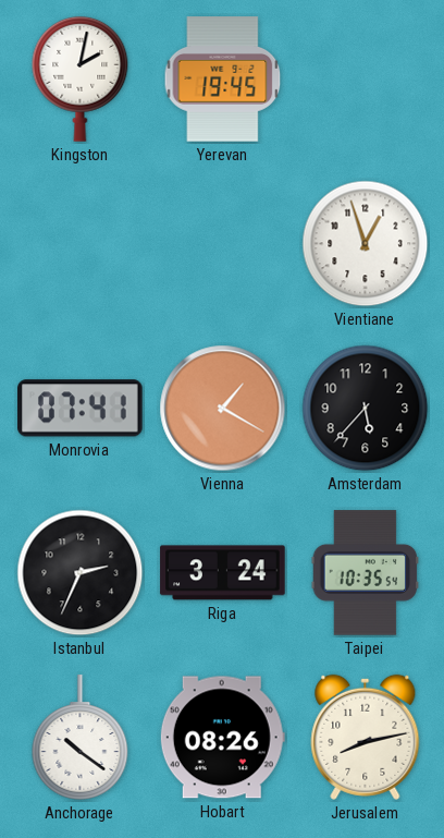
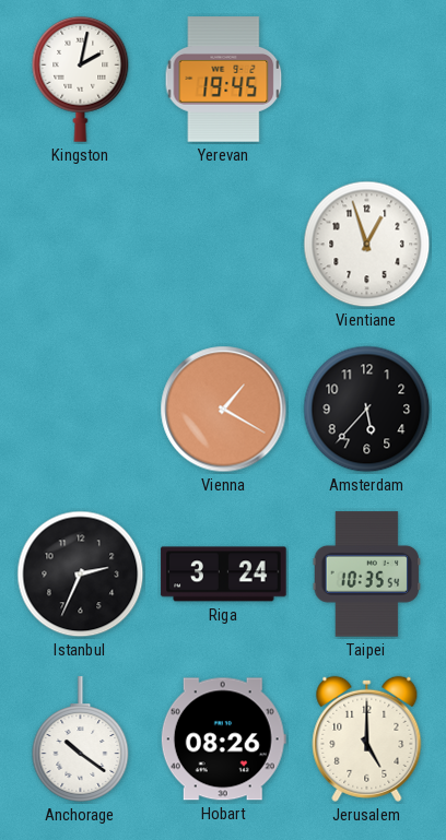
Monrovia: 07:41 -> none (81, 409)
Jerusalem: 8:13 -> 5:00 (367, 738)
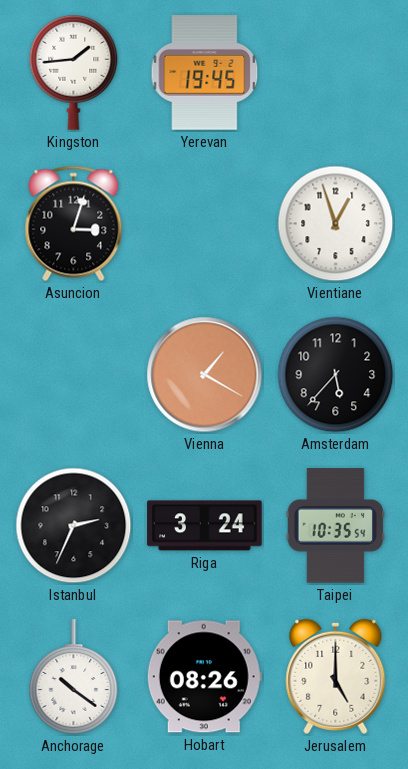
Kingston: 2:02 -> 1:44 (74, 72)
Asuncion: none -> 3:03 (74, 224)
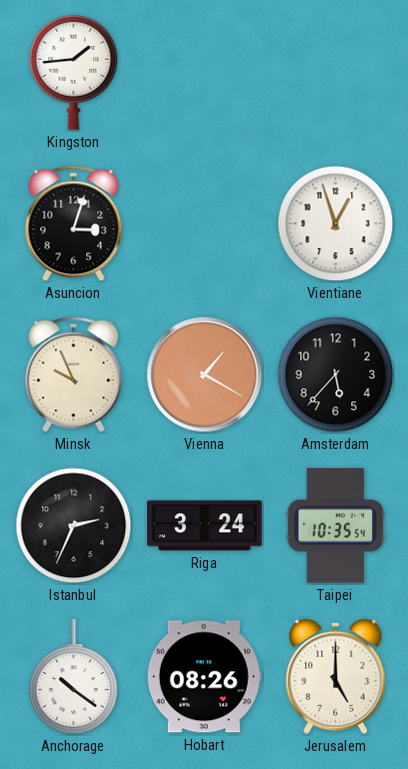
Yerevan: 19:45 -> none (205, 73)
Minsk: none -> 9:56 (74, 375)
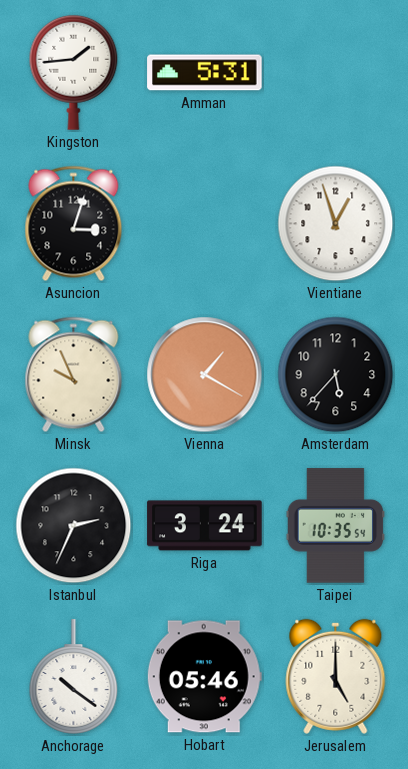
Amman: none -> 5:31 (205, 73)
Hobart: 08:26 -> 05:46 (204, 677)
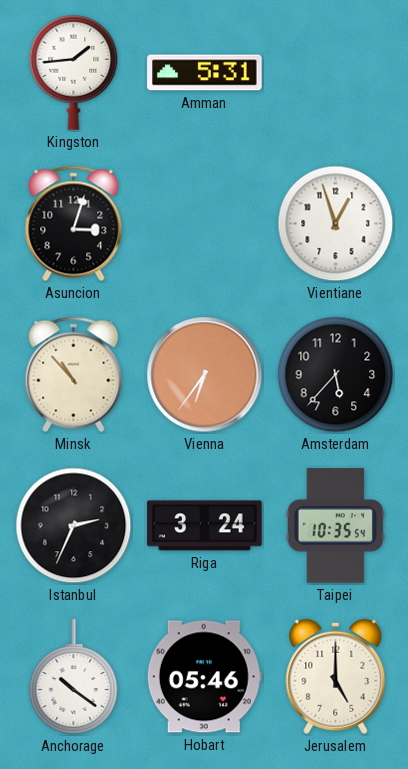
Minsk: 9:56 -> 10:53 (74, 375)
Vienna: 1:20 -> 6:36 (205, 375)
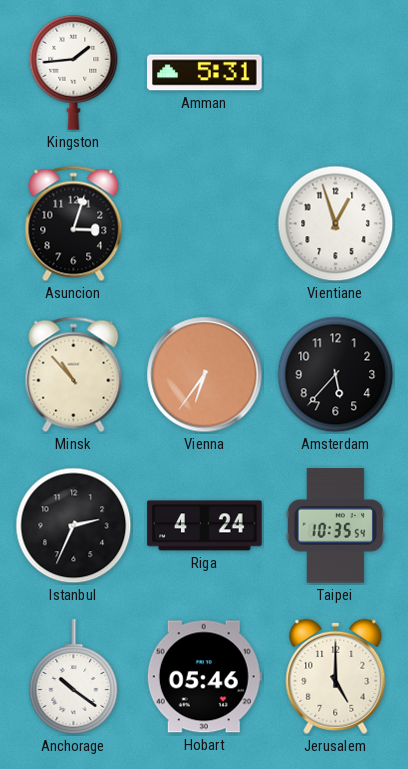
Riga: 3:24 -> 4:24 (205, 526)
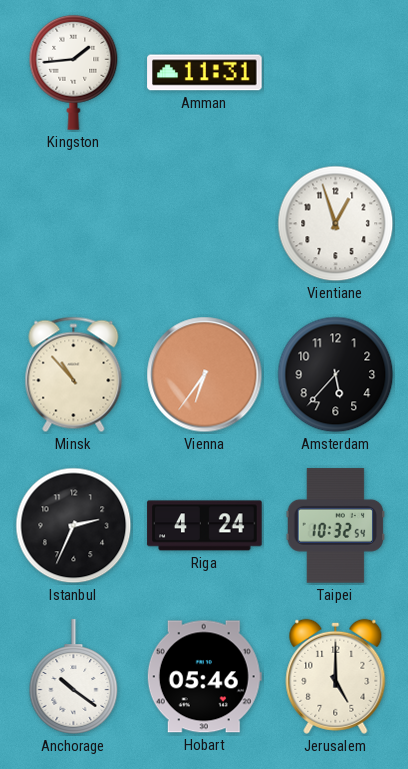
Amman: 5:31 -> 11:31 (205, 73)
Asuncion: 3:03 -> none (74, 224)
Taipei: 10:35 -> 10:32 (336, 526)
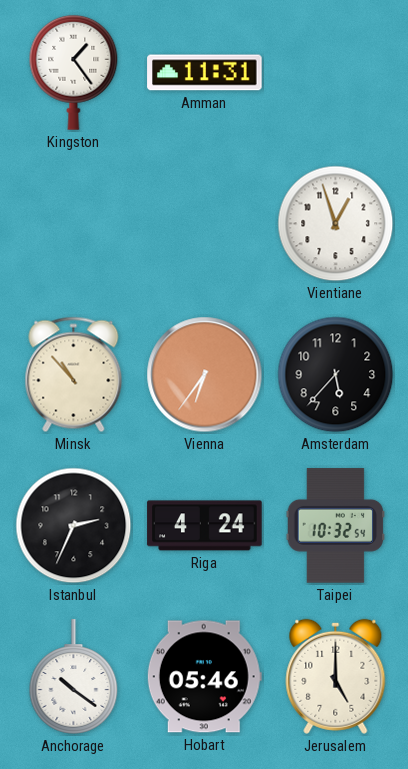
Kingston: 1:44 -> 1:24 (74, 72)
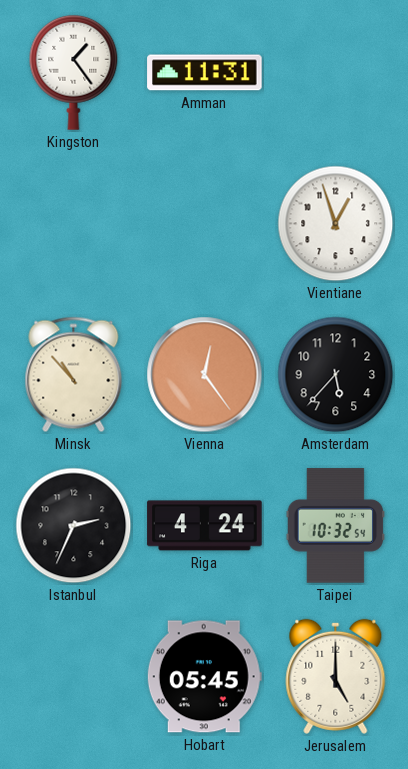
Vienna: 6:36 -> 12:24 (205, 375)
Anchorage: 10:21 -> none (74, 677)
Hobart: 05:46 -> 05:45 (204, 677)
